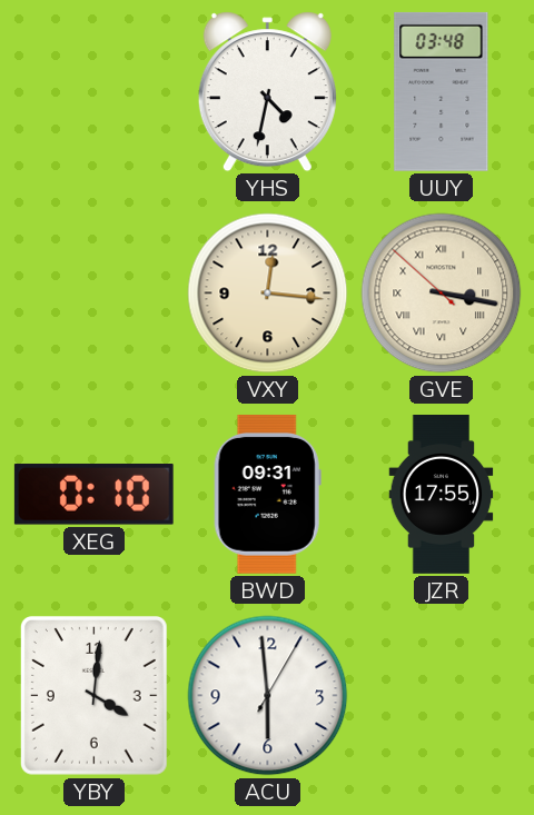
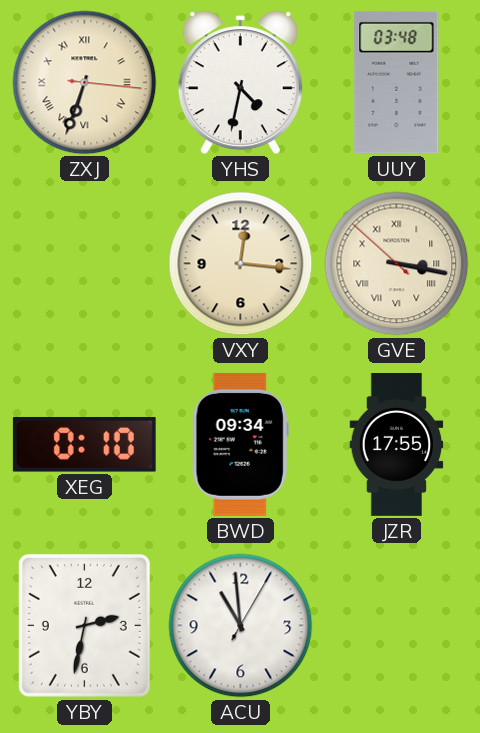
ZXJ: none -> 6:33 (85, 83)
BWD: 09:31 -> 09:34 (240, 444)
YBY: 4:01 -> 2:32 (84, 626)
ACU: 5:59 -> 10:59 (241, 626)
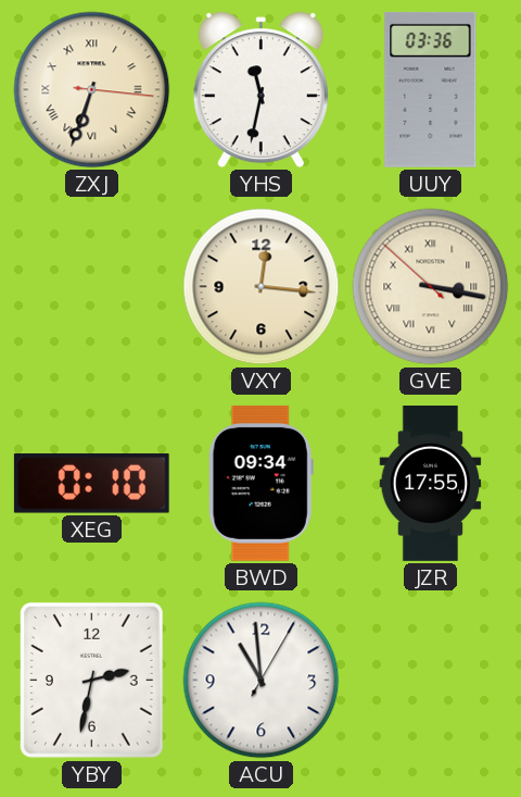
YHS: 4:32 -> 11:32 (260, 90)
UUY: 03:48 -> 03:36 (431, 89)
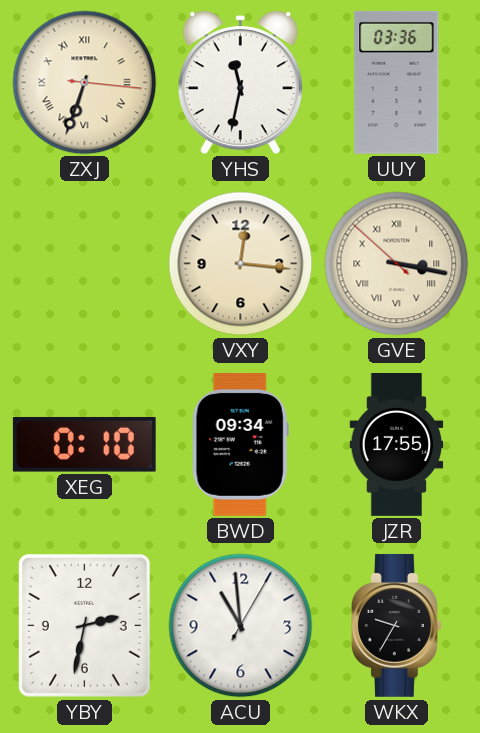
WKX: none -> 9:35 (396, 625)
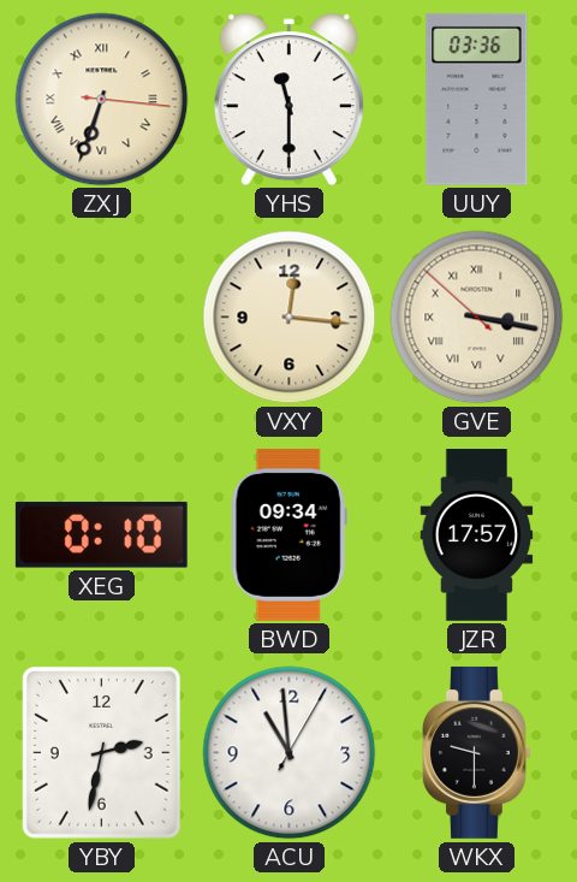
YHS: 11:32 -> 11:30 (288, 100)
JZR: 17:55 -> 17:57 (477, 535)
WKX: 9:35 -> 9:30 (476, 752)
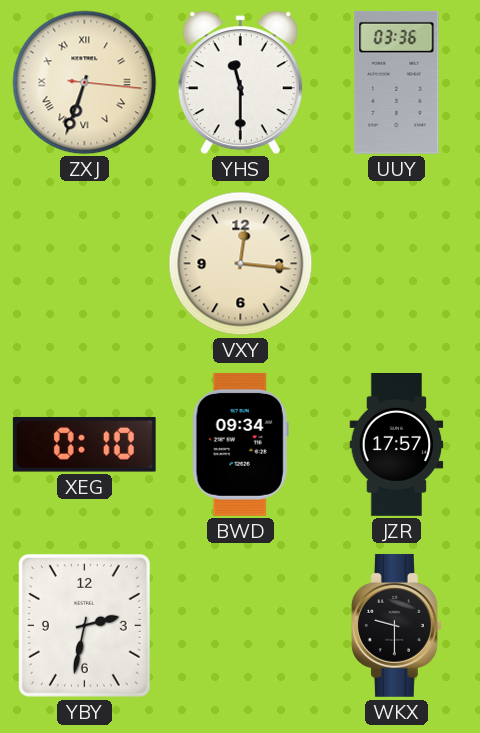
GVE: 3:16 -> none (477, 318)
ACU: 10:59 -> none (290, 753)
